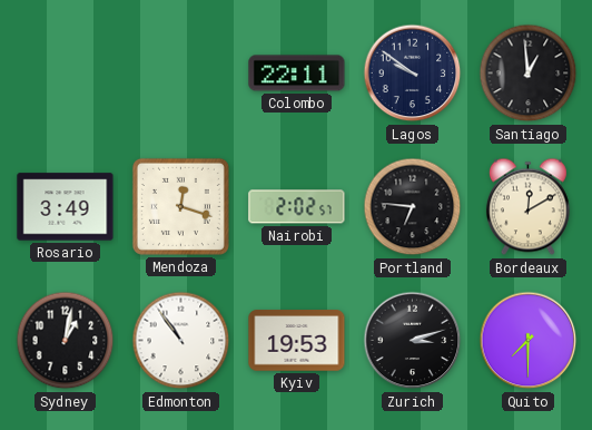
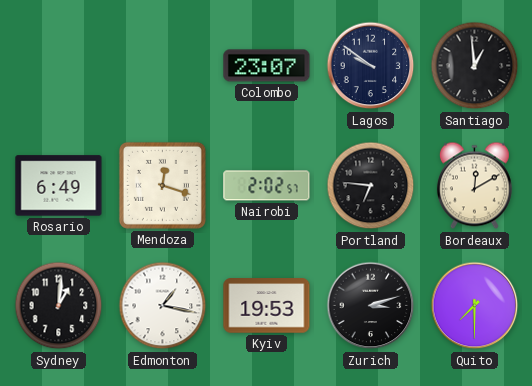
Colombo: 22:11 -> 23:07 (267, 66)
Rosario: 3:49 -> 6:49 (59, 186)
Sydney: 1:02 -> 1:01 (59, 306)
Edmonton: 10:54 -> 1:17 (163, 306)
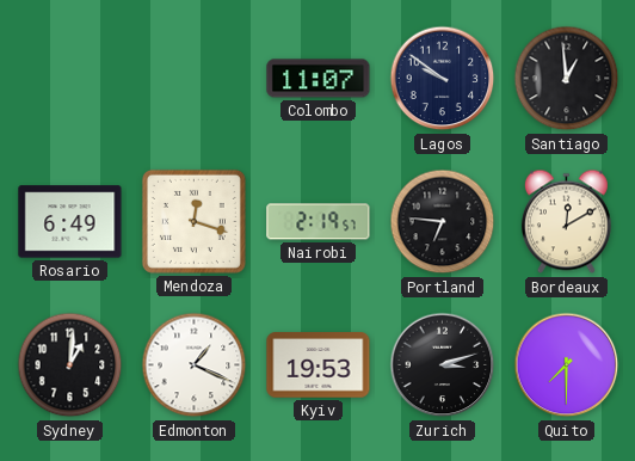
Colombo: 23:07 -> 11:07 (319, 79)
Nairobi: 2:02 -> 2:19 (319, 222)
Edmonton: 1:17 -> 1:19 (195, 365)
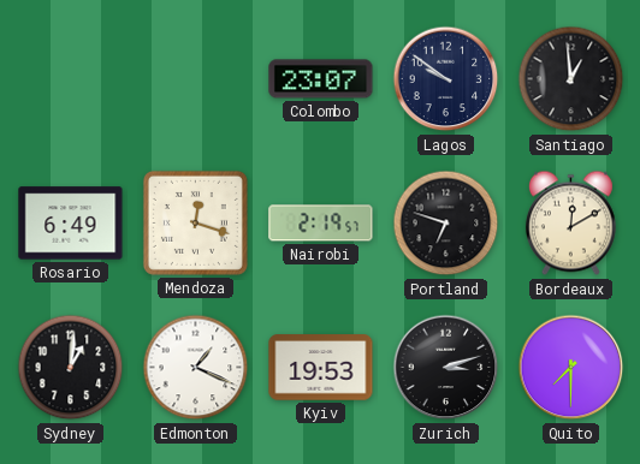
Colombo: 11:07 -> 23:07 (321, 79)
Portland: 6:46 -> 6:48 (446, 224)
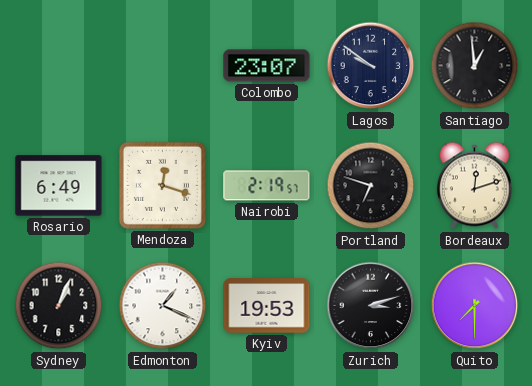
Bordeaux: 12:10 -> 12:12 (474, 186)
Sydney: 1:01 -> 1:04 (59, 306)
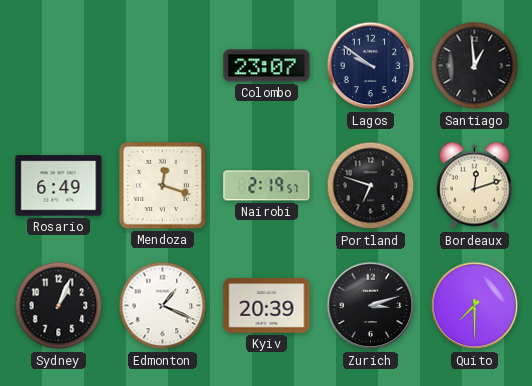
Kyiv: 19:53 -> 20:39 (267, 306)
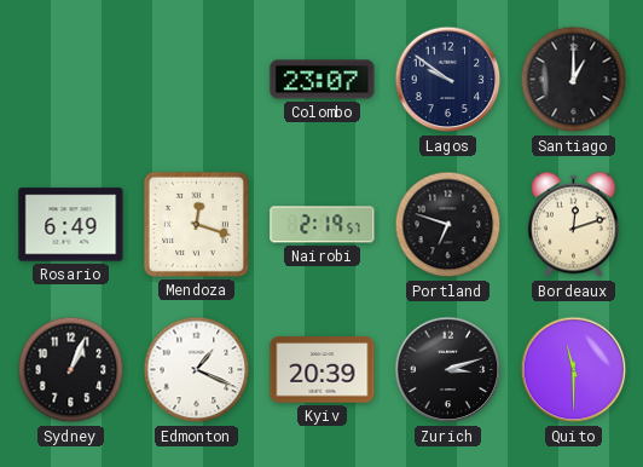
Santiago: 12:59 -> 1:00 (574, 80)
Quito: 7:30 -> 11:30 (574, 370)
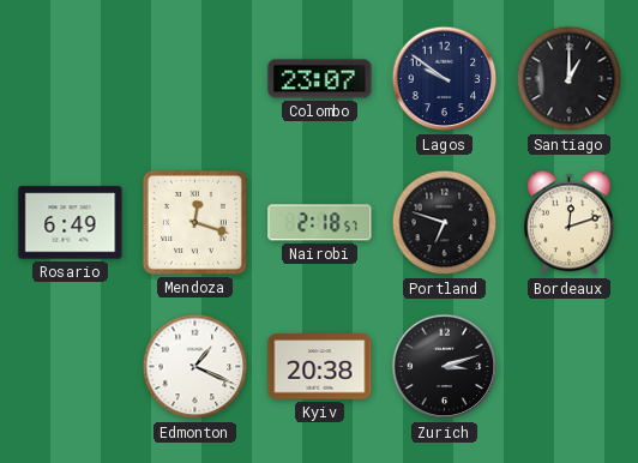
Nairobi: 2:19 -> 2:18 (320, 223)
Sydney: 1:04 -> none (71, 370)
Kyiv: 20:39 -> 20:38 (320, 367)
Quito: 11:30 -> none (574, 370)
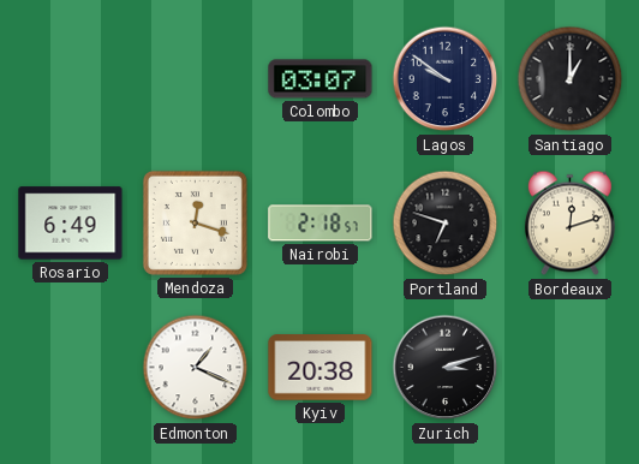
Colombo: 23:07 -> 03:07 (321, 79)
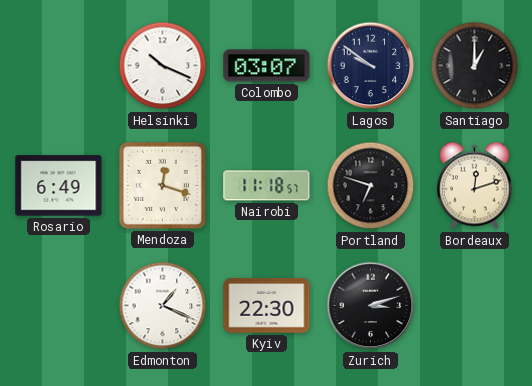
Helsinki: none -> 10:19 (163, 66)
Nairobi: 2:18 -> 11:18 (267, 186)
Kyiv: 20:38 -> 22:30 (267, 306)
